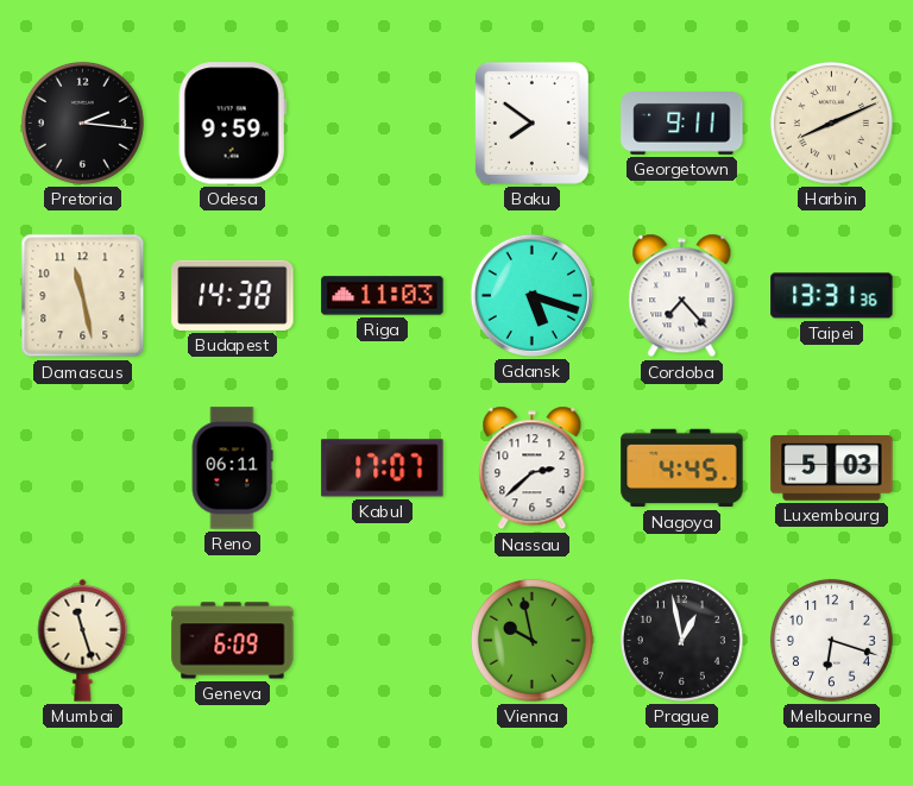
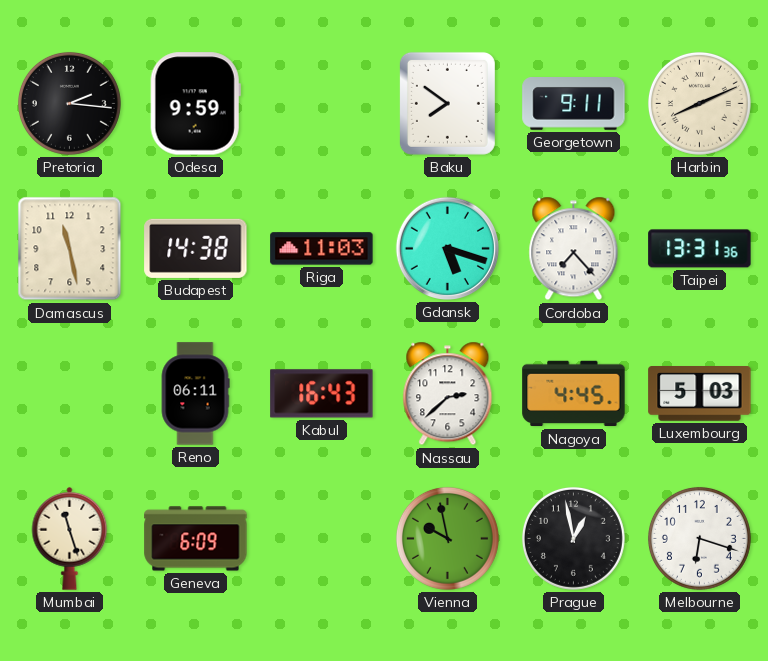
Kabul: 17:07 -> 16:43 (322, 394)
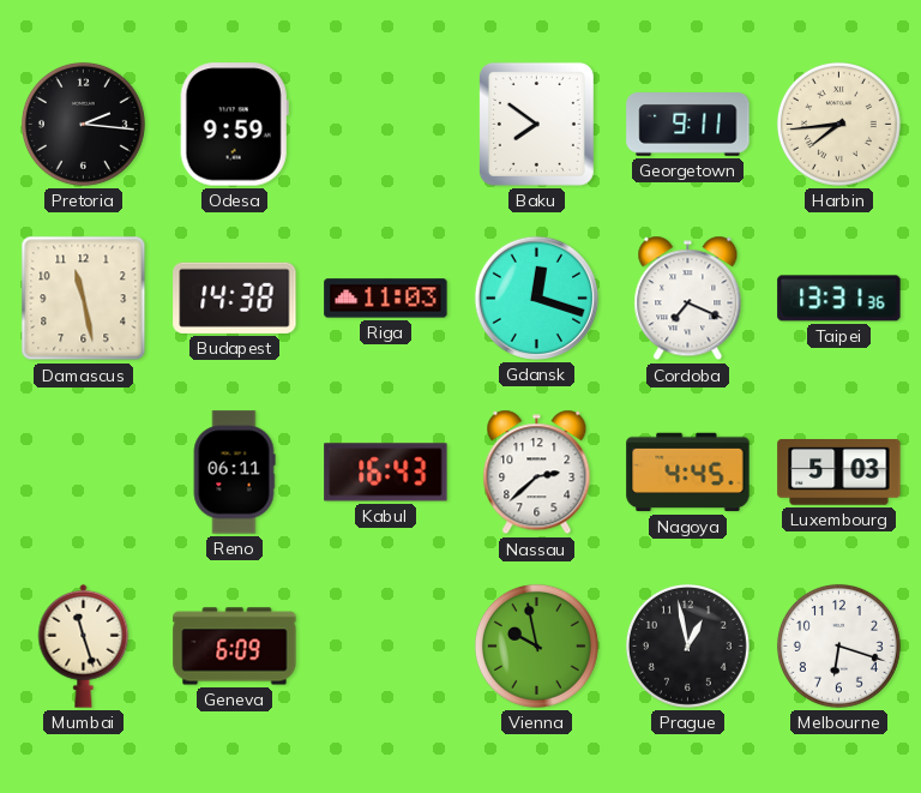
Harbin: 8:11 -> 7:44 (838, 124)
Gdansk: 5:18 -> 12:18 (536, 298)
Cordoba: 7:23 -> 7:19 (688, 299)
